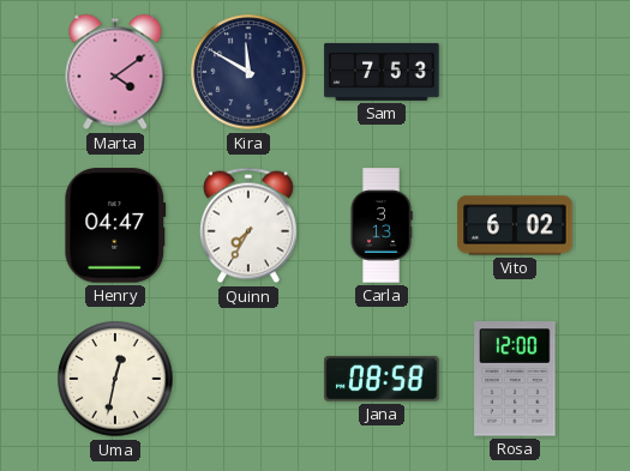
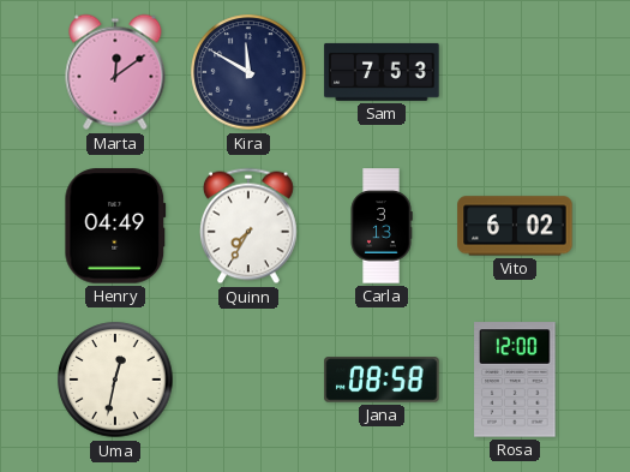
Marta: 4:09 -> 12:09 (115, 72)
Henry: 04:47 -> 04:49 (115, 226)
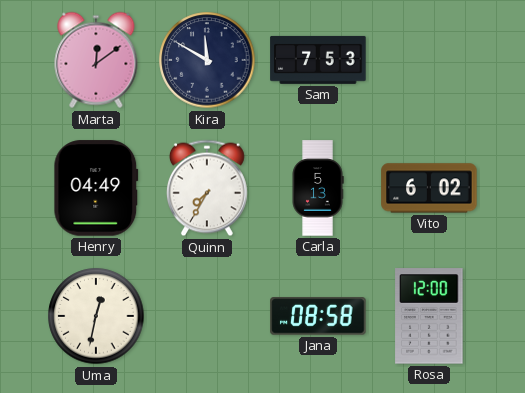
Carla: 3:13 -> 5:13 (318, 188)
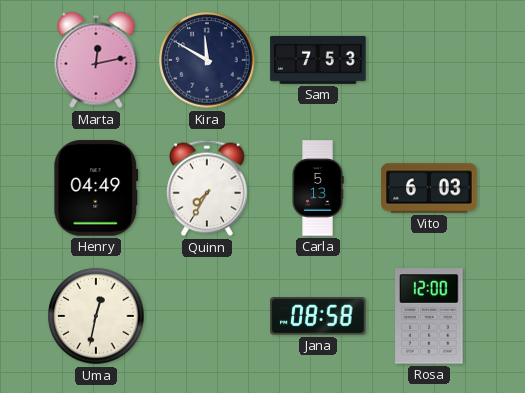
Marta: 12:09 -> 12:13 (96, 60)
Vito: 6:02 -> 6:03 (429, 188)
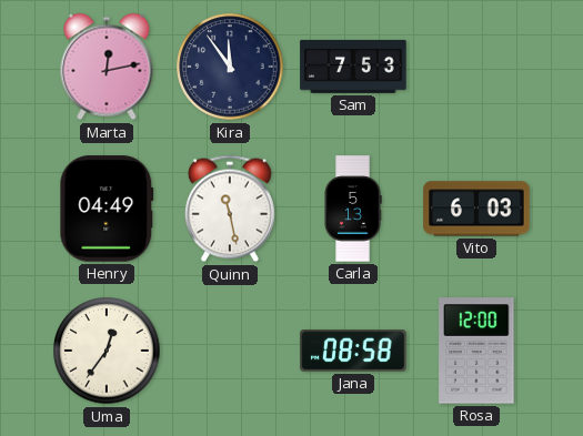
Kira: 11:50 -> 11:54 (230, 67)
Quinn: 7:35 -> 11:28 (230, 209)
Uma: 12:32 -> 12:36 (107, 351)
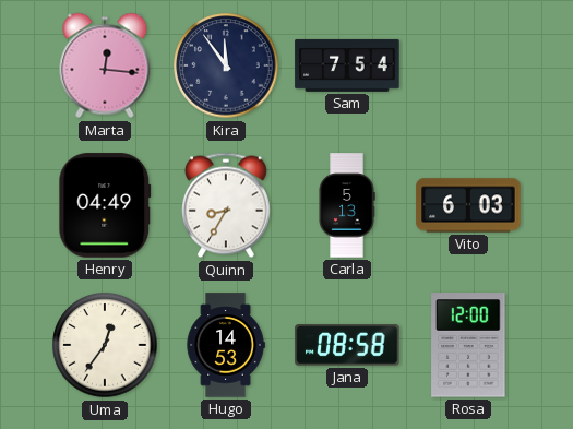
Marta: 12:13 -> 12:16 (105, 65)
Sam: 7:53 -> 7:54 (347, 65)
Quinn: 11:28 -> 8:35 (226, 205)
Hugo: none -> 14:53 (226, 345)
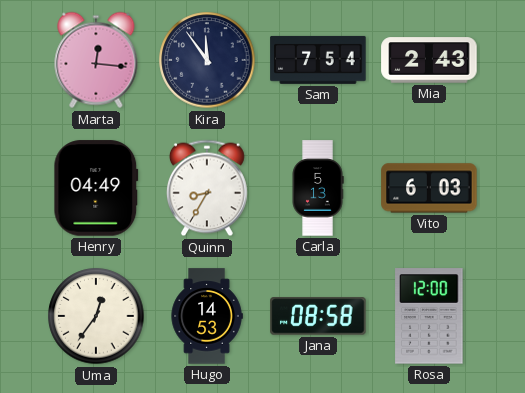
Mia: none -> 2:43 (429, 60)
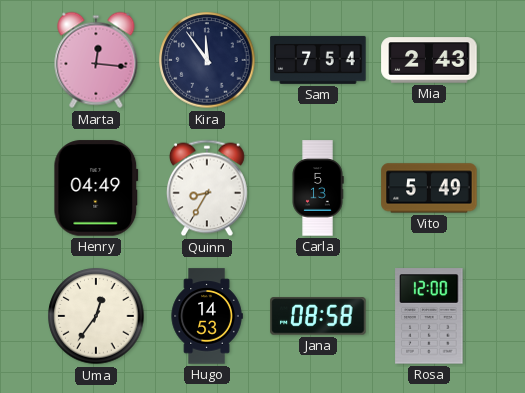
Vito: 6:03 -> 5:49 (429, 188)
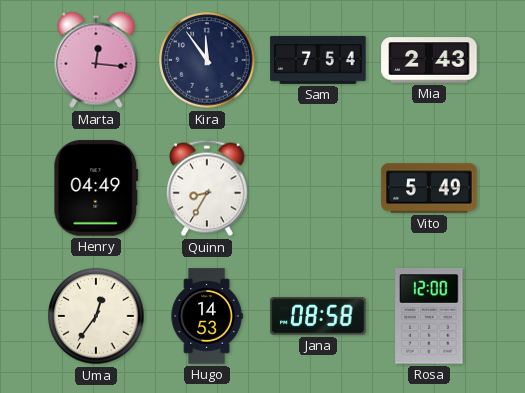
Carla: 5:13 -> none (318, 188)
